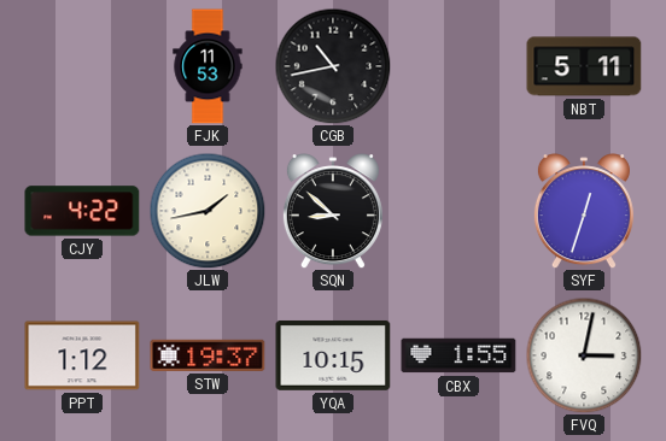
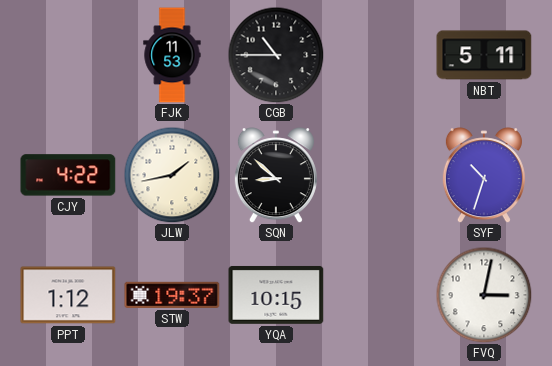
CGB: 10:43 -> 10:45 (276, 55)
SYF: 12:33 -> 10:33 (484, 175)
CBX: 1:55 -> none (458, 355)
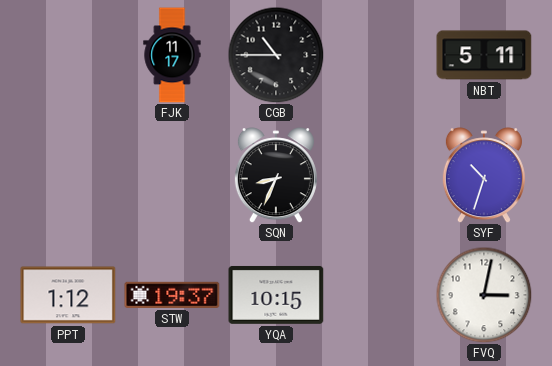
FJK: 11:53 -> 11:17 (172, 55)
CJY: 4:22 -> none (68, 175)
JLW: 1:43 -> none (172, 175)
SQN: 8:52 -> 8:34 (276, 175)
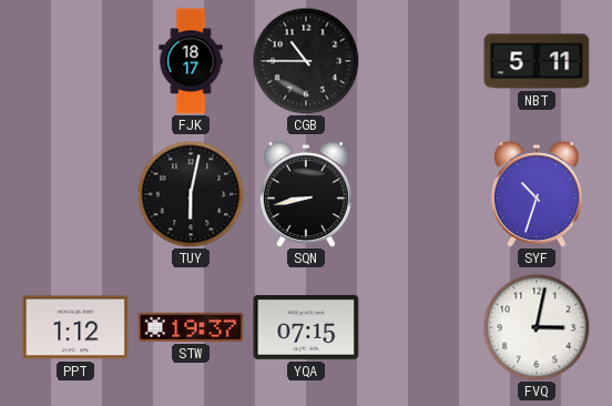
FJK: 11:17 -> 18:17 (191, 61)
TUY: none -> 6:02 (191, 194)
SQN: 8:34 -> 8:43 (306, 194)
YQA: 10:15 -> 07:15 (306, 327)
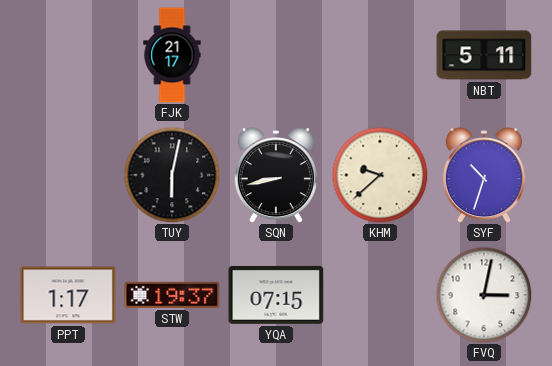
FJK: 18:17 -> 21:17 (172, 55)
CGB: 10:45 -> none (306, 61)
KHM: none -> 9:38 (380, 175)
PPT: 1:12 -> 1:17 (68, 295)
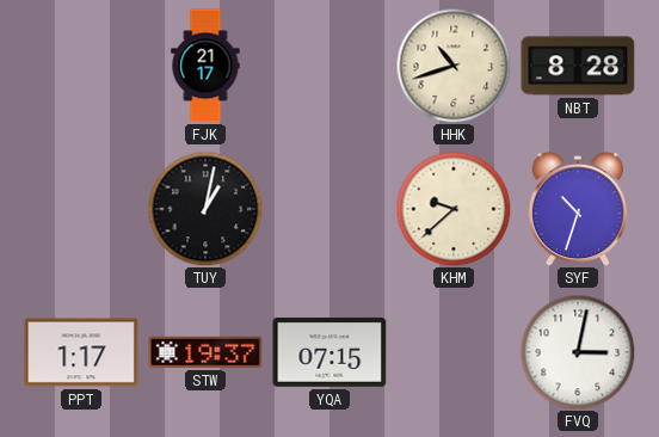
HHK: none -> 10:42 (454, 66)
NBT: 5:11 -> 8:28 (578, 66)
TUY: 6:02 -> 1:02 (205, 209)
SQN: 8:43 -> none (276, 175)
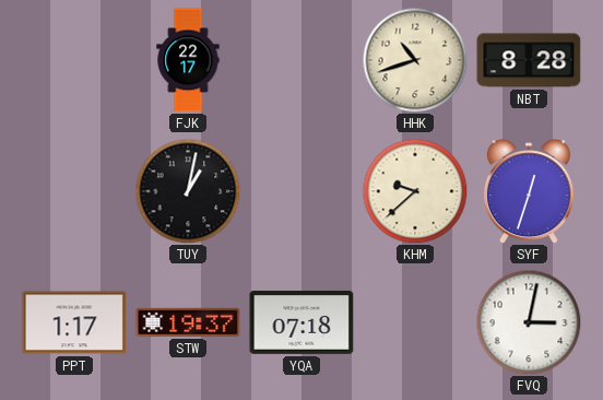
FJK: 21:17 -> 22:17 (188, 60)
SYF: 10:33 -> 12:33 (529, 191)
YQA: 07:15 -> 07:18 (301, 322)
